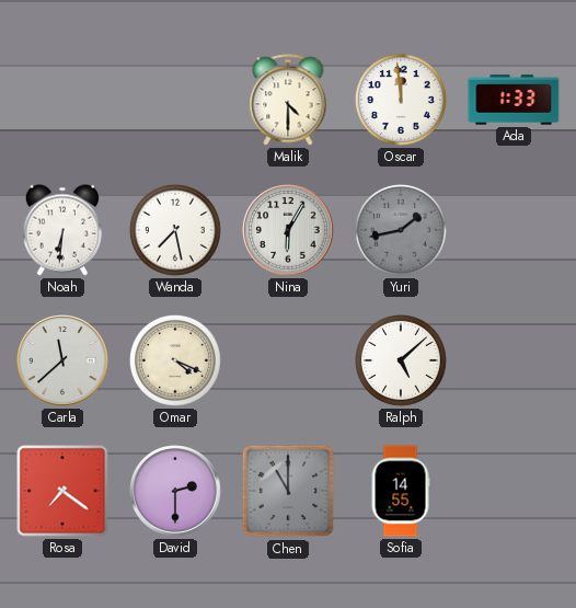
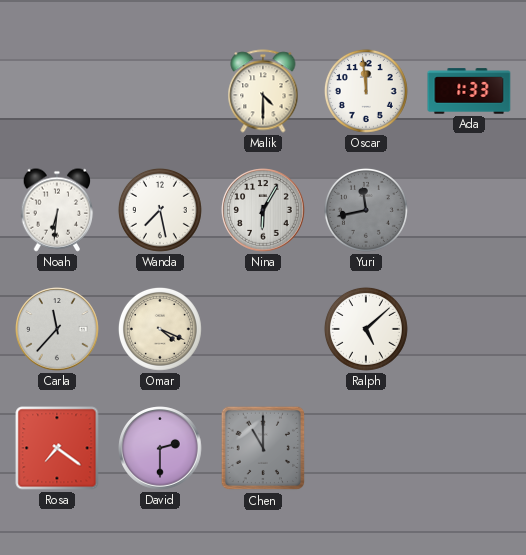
Yuri: 1:43 -> 11:43 (366, 210)
Carla: 11:38 -> 11:37 (57, 329)
Sofia: 14:55 -> none (401, 491)
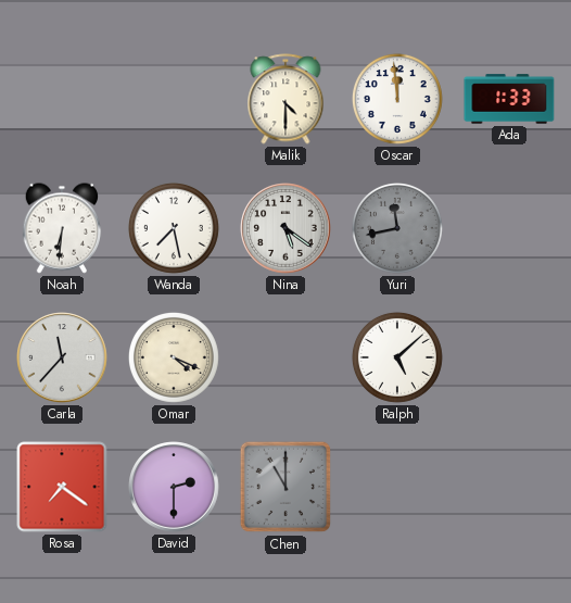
Nina: 6:05 -> 5:21 (285, 228)
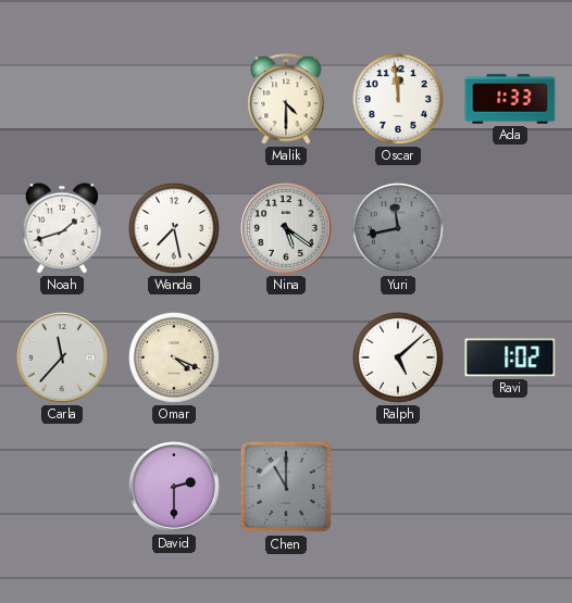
Noah: 6:31 -> 1:42 (62, 228)
Ravi: none -> 1:02 (510, 357)
Rosa: 7:21 -> none (62, 487)
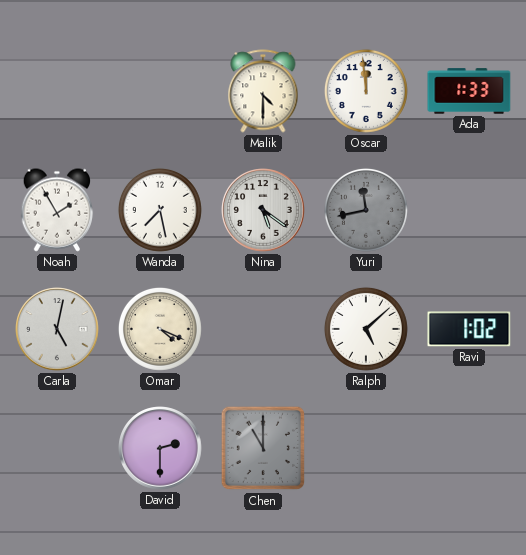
Noah: 1:42 -> 1:55 (57, 210)
Carla: 11:37 -> 5:02 (57, 329)
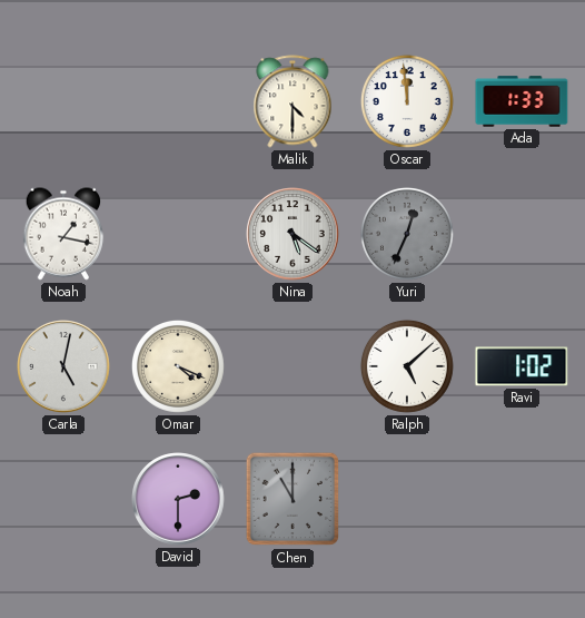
Noah: 1:55 -> 1:17 (63, 234)
Wanda: 7:28 -> none (160, 210)
Yuri: 11:43 -> 12:34 (407, 234)
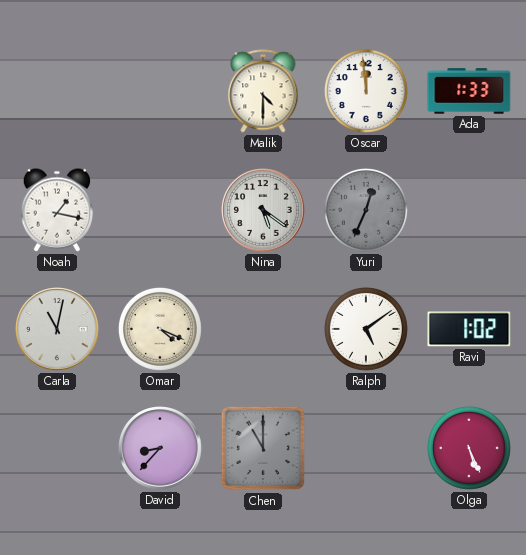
Carla: 5:02 -> 11:02 (57, 329)
Ralph: 5:08 -> 5:09 (366, 329)
David: 2:30 -> 8:37 (160, 448)
Olga: none -> 5:26 (469, 448)
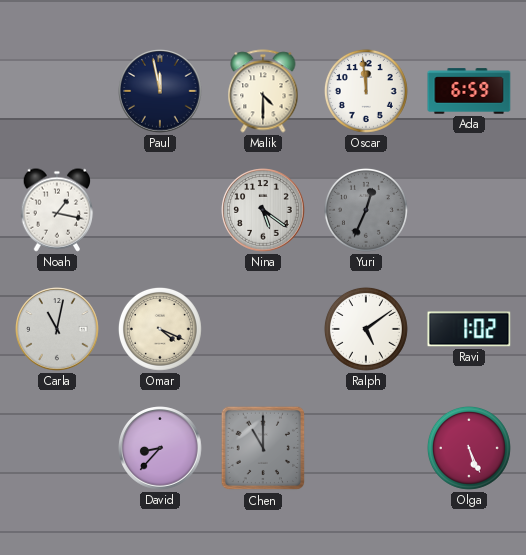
Paul: none -> 11:58 (160, 91)
Ada: 1:33 -> 6:59 (469, 91)
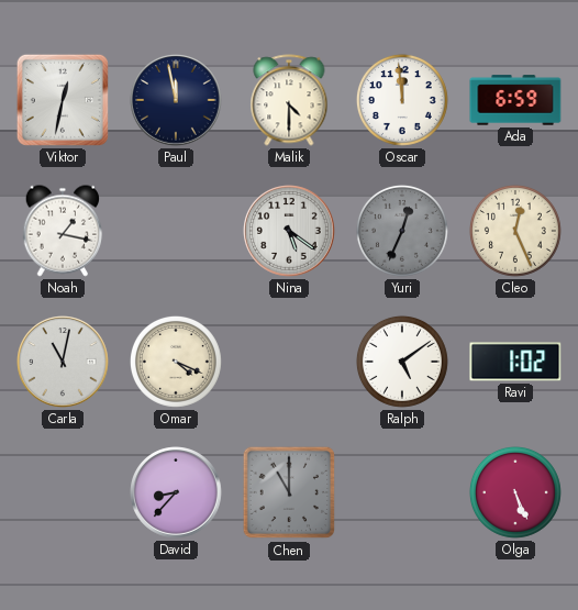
Viktor: none -> 12:32 (63, 100)
Cleo: none -> 12:26 (515, 231)
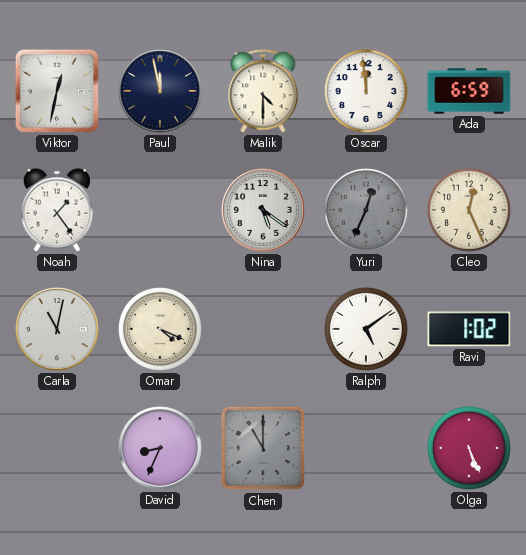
Noah: 1:17 -> 1:24 (57, 210)
David: 8:37 -> 8:34 (160, 448)
